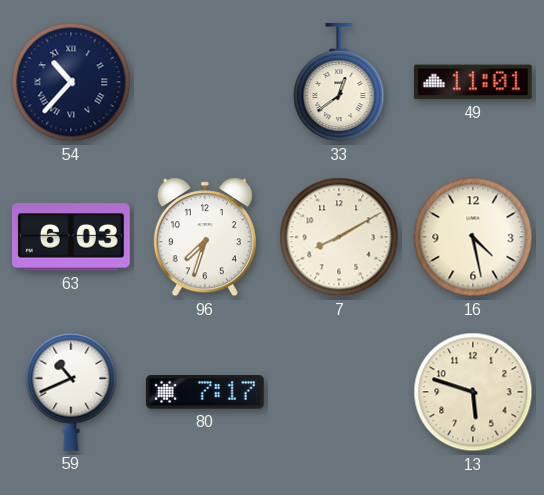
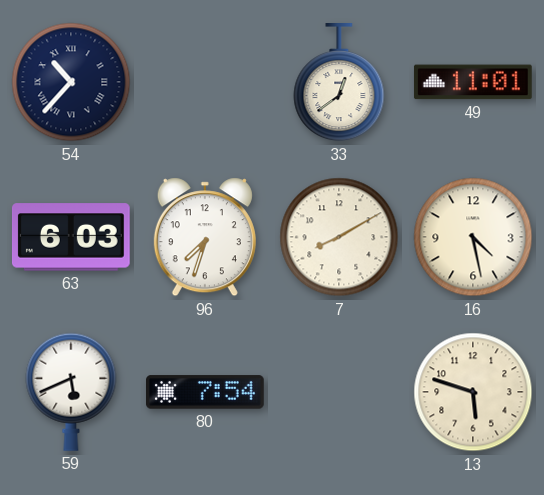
59: 10:41 -> 5:41 (71, 392)
80: 7:17 -> 7:54 (206, 392)
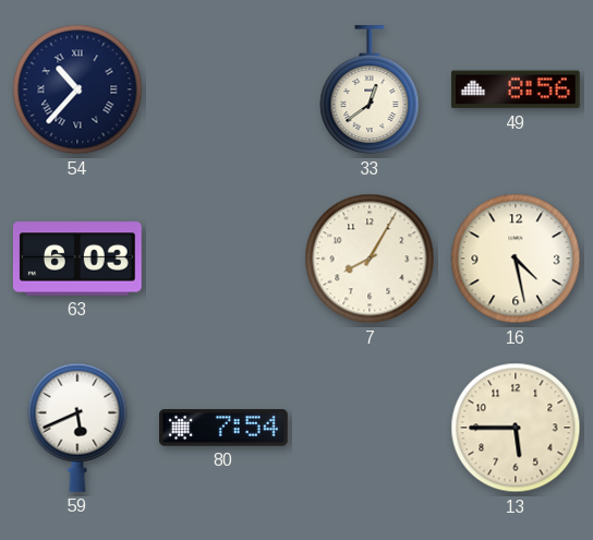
49: 11:01 -> 8:56 (516, 89)
96: 7:33 -> none (205, 237)
7: 8:10 -> 8:05 (370, 259)
13: 5:48 -> 5:45 (516, 428)
